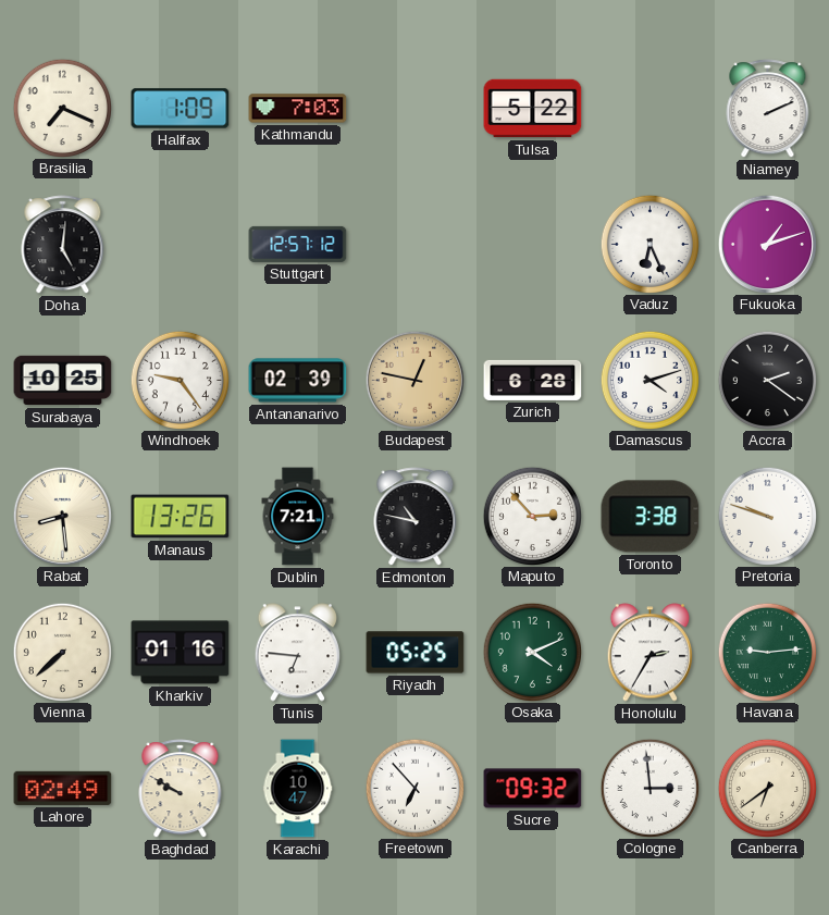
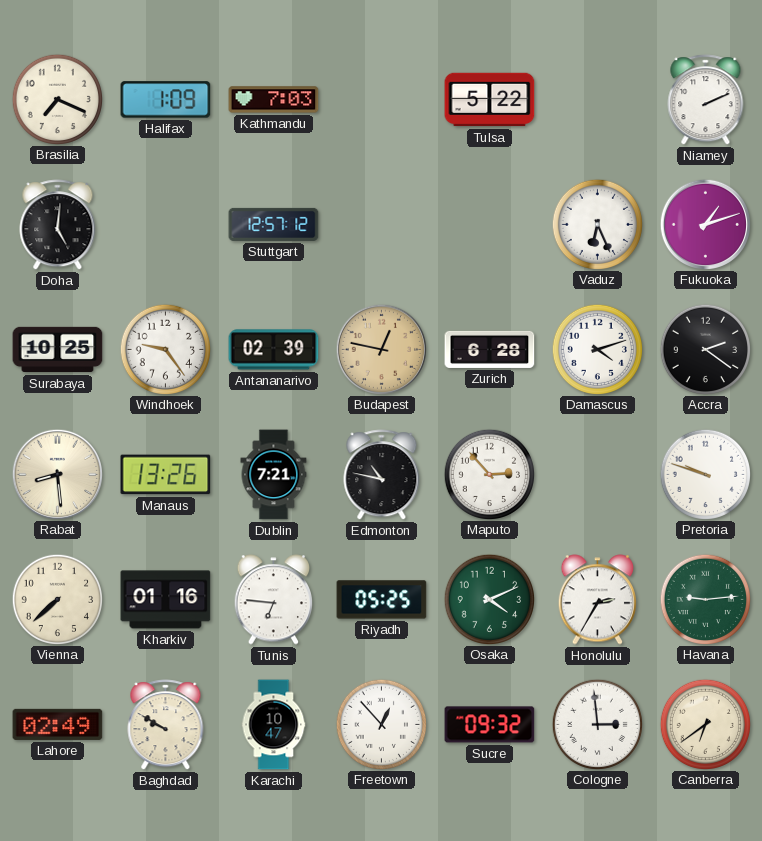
Toronto: 3:38 -> none (651, 517)
Freetown: 6:53 -> 12:53 (381, 724)
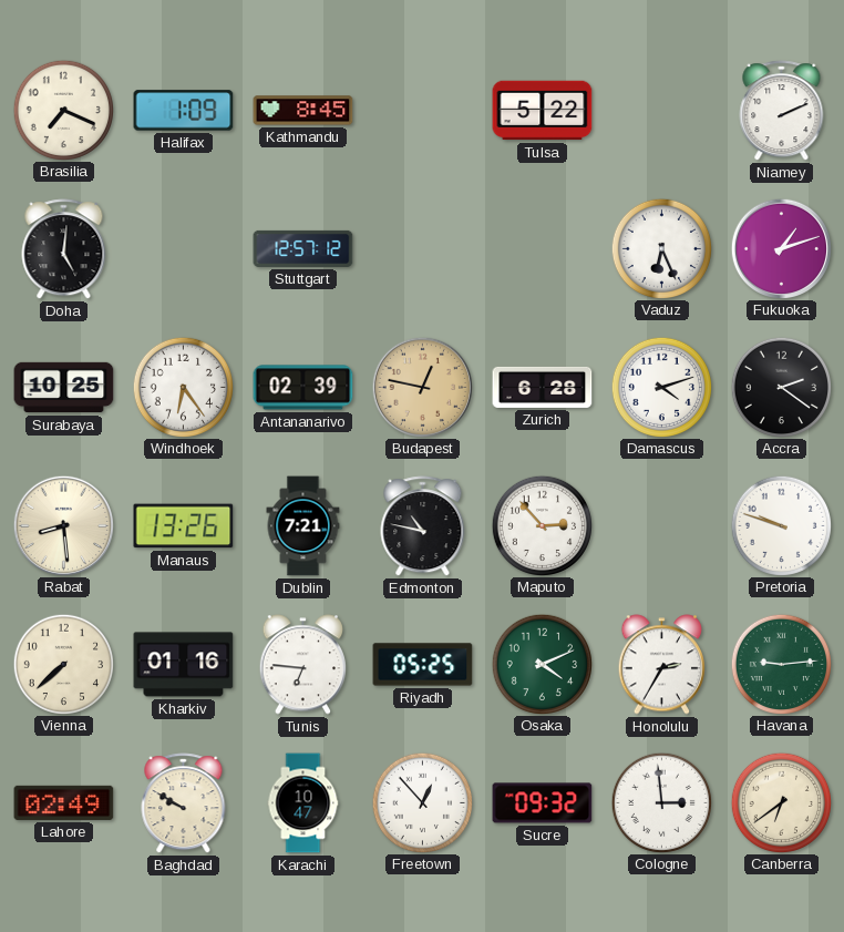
Kathmandu: 7:03 -> 8:45 (303, 111)
Windhoek: 9:24 -> 6:24 (183, 387)
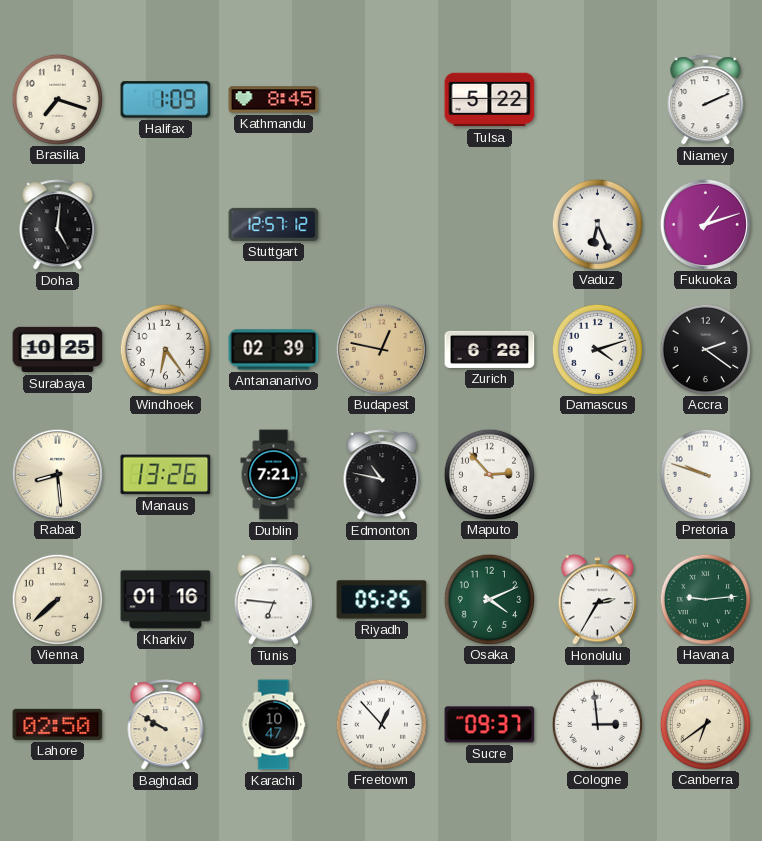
Brasilia: 7:19 -> 7:18 (57, 99)
Lahore: 02:49 -> 02:50 (58, 724)
Sucre: 09:32 -> 09:37 (490, 725)
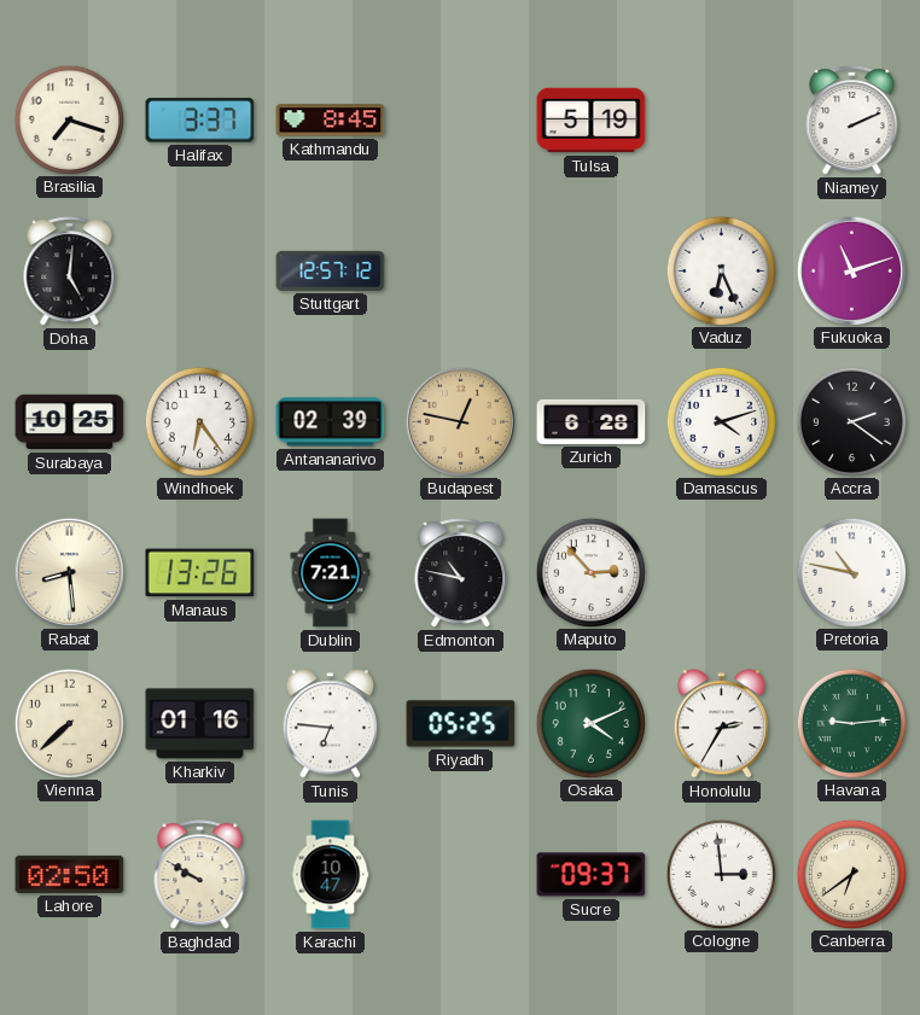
Halifax: 1:09 -> 3:37 (200, 121)
Tulsa: 5:22 -> 5:19 (592, 121)
Fukuoka: 1:12 -> 11:12 (851, 270)
Pretoria: 9:48 -> 10:47 (851, 572)
Freetown: 12:53 -> none (381, 724)
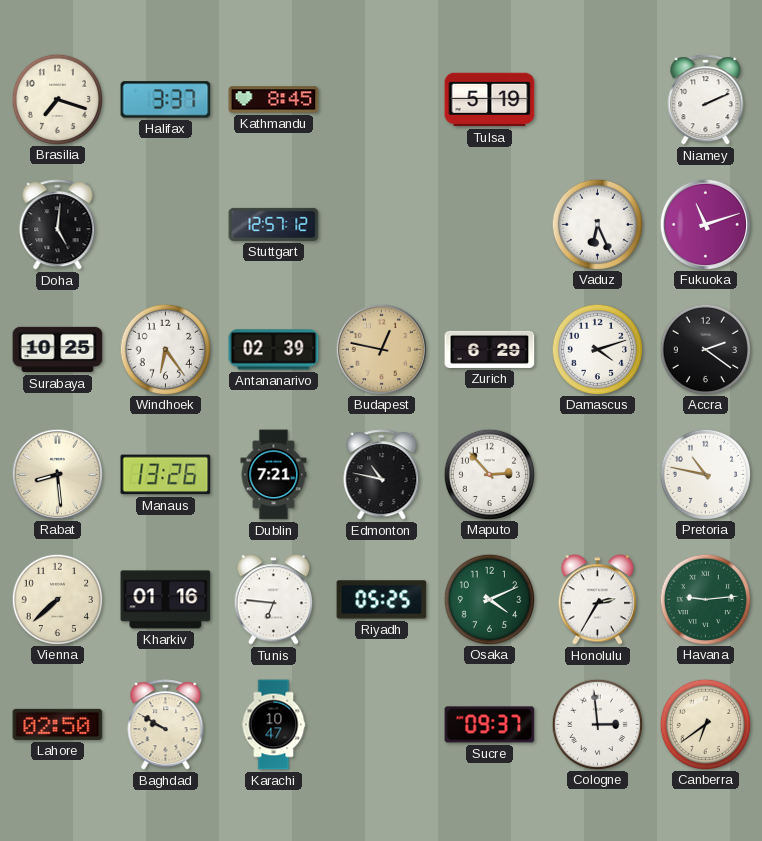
Zurich: 6:28 -> 6:29 (490, 349)
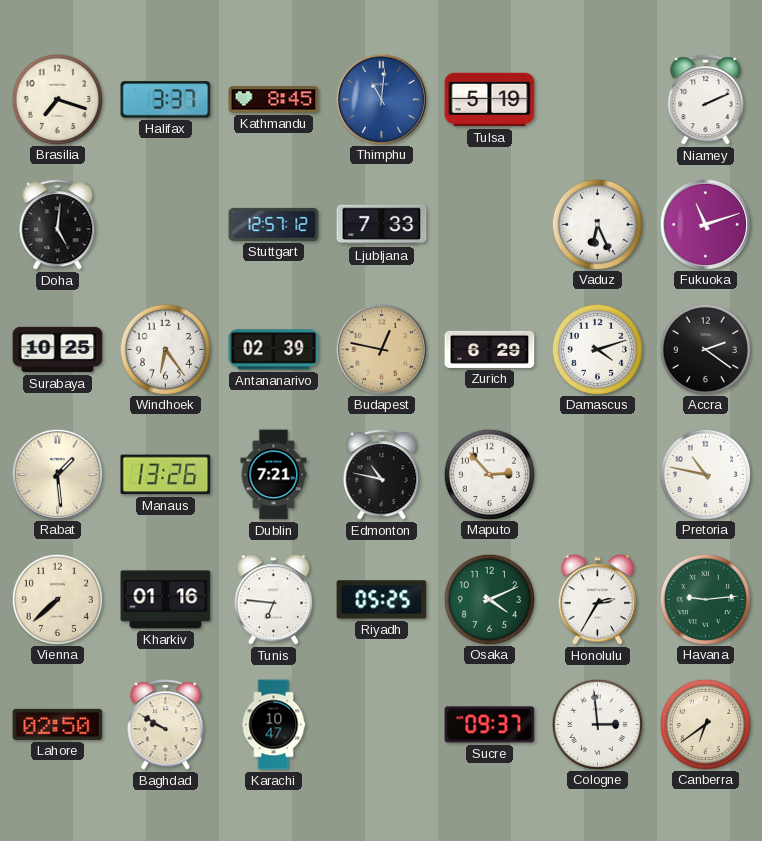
Thimphu: none -> 11:01 (381, 99)
Ljubljana: none -> 7:33 (382, 225)
Rabat: 8:29 -> 1:29 (57, 474)
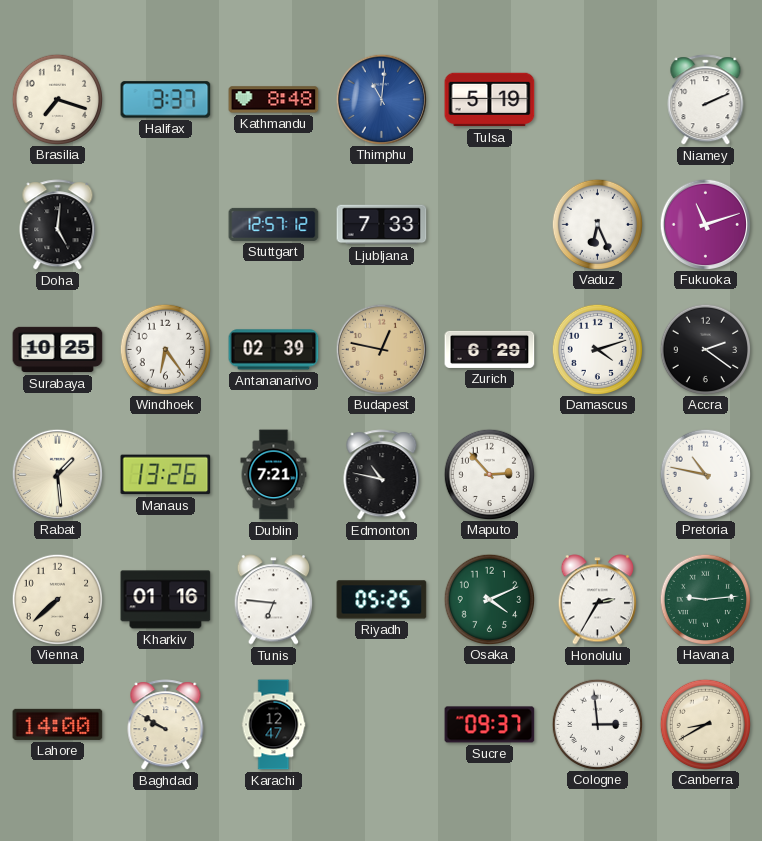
Kathmandu: 8:45 -> 8:48 (274, 100)
Lahore: 02:50 -> 14:00 (58, 724)
Karachi: 10:47 -> 12:47 (274, 725)
Canberra: 6:39 -> 8:40 (705, 724)
